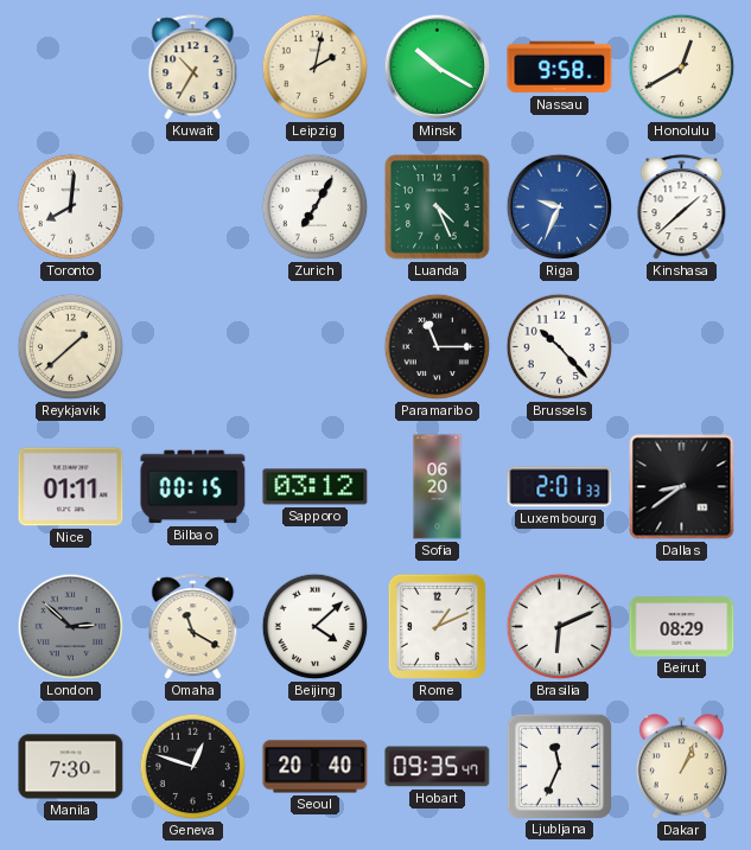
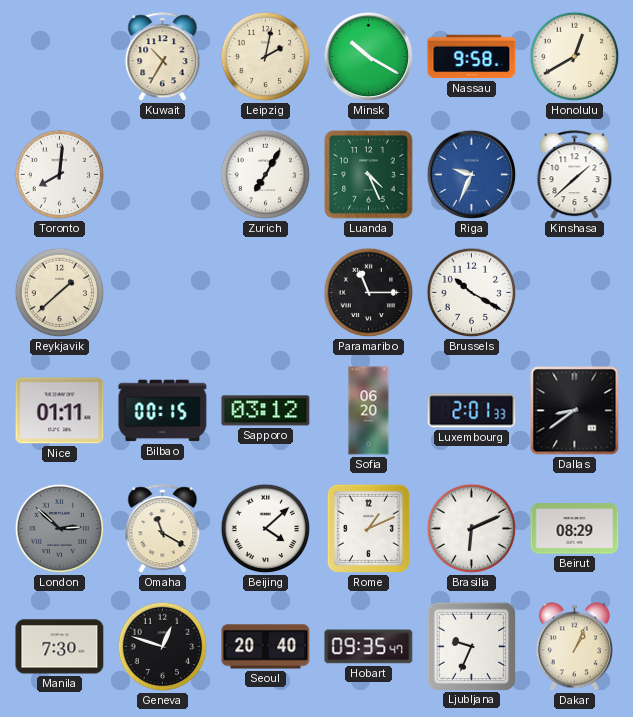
Brussels: 10:23 -> 10:20 (472, 293)
Ljubljana: 11:34 -> 9:34 (471, 646)
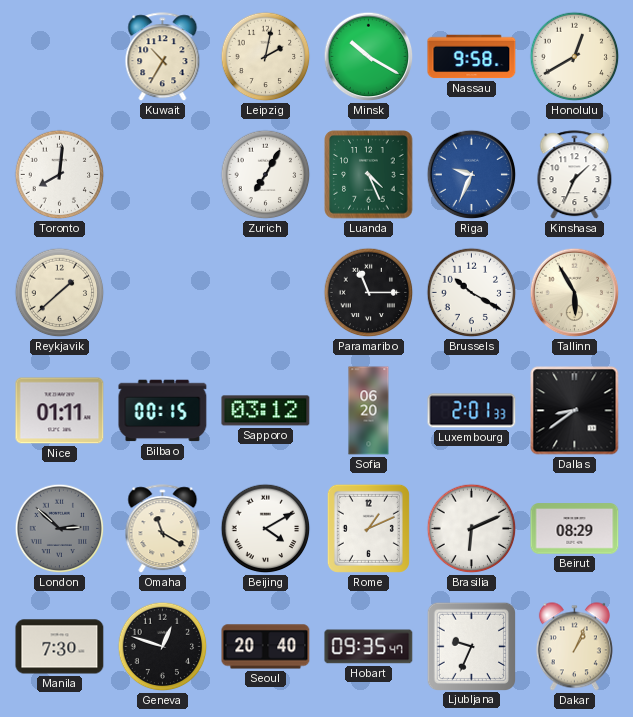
Kinshasa: 1:38 -> 1:34 (575, 175)
Tallinn: none -> 5:55 (575, 293)
Beijing: 4:08 -> 4:10 (266, 529)
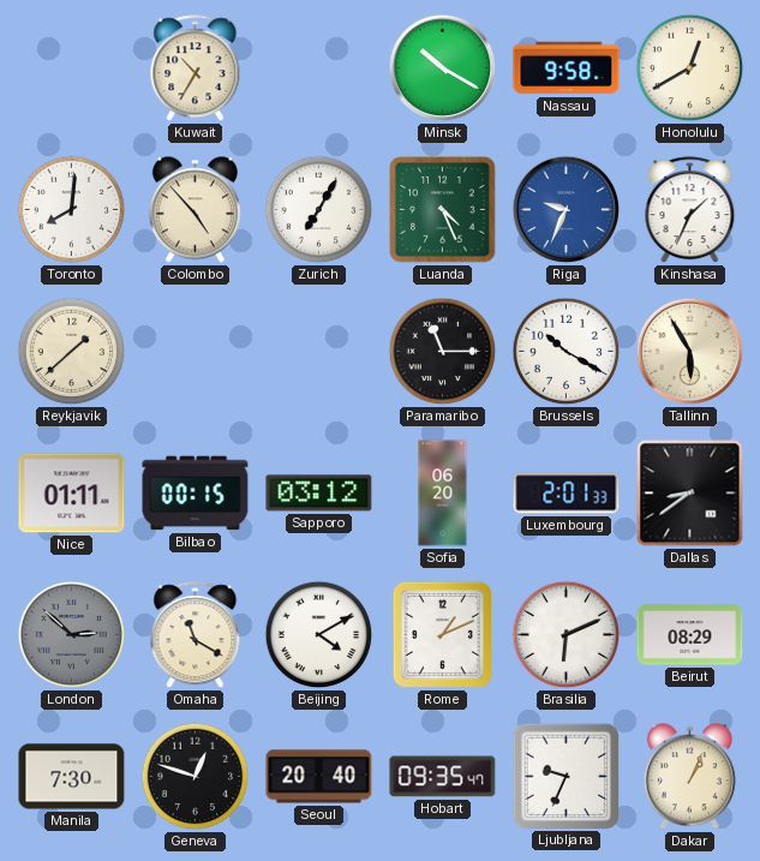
Leipzig: 2:02 -> none (266, 57)
Colombo: none -> 4:53 (195, 210)
